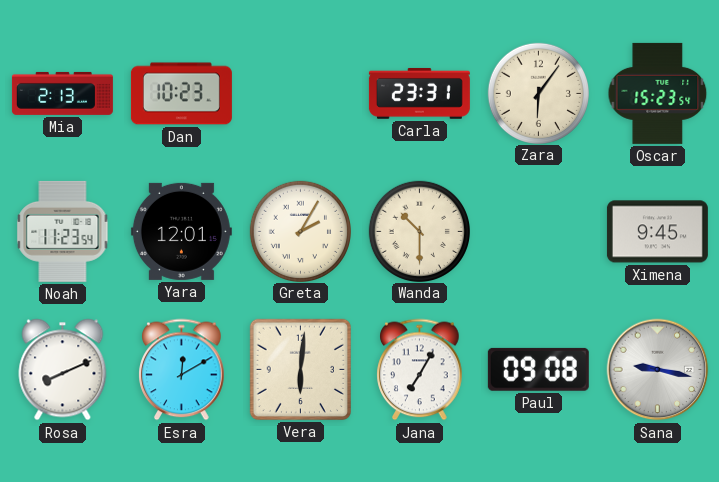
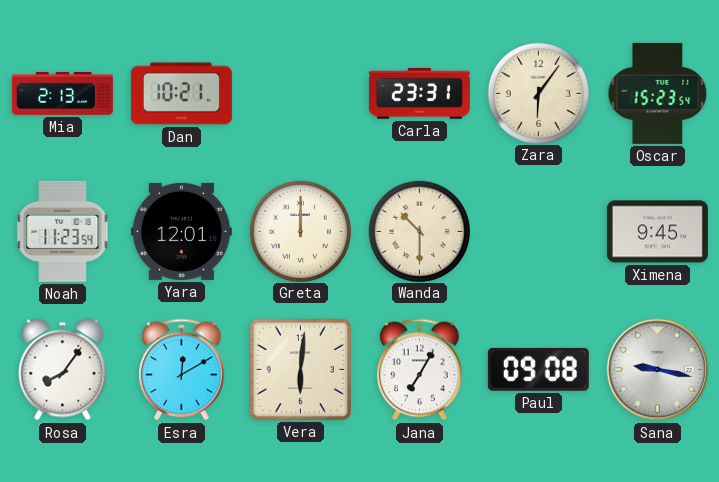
Dan: 10:23 -> 10:21 (181, 94)
Greta: 2:05 -> 12:00 (300, 231)
Rosa: 8:11 -> 8:06 (63, 370)
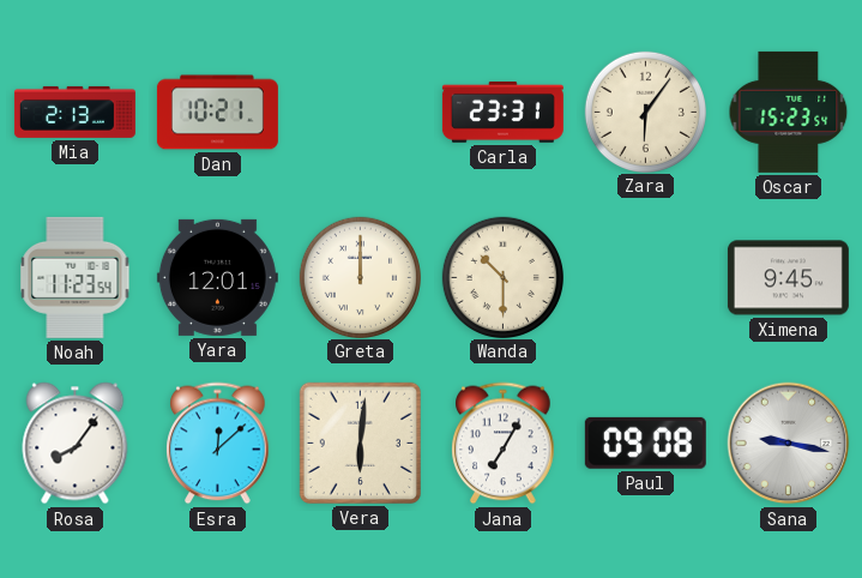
Esra: 12:10 -> 12:08 (218, 444)
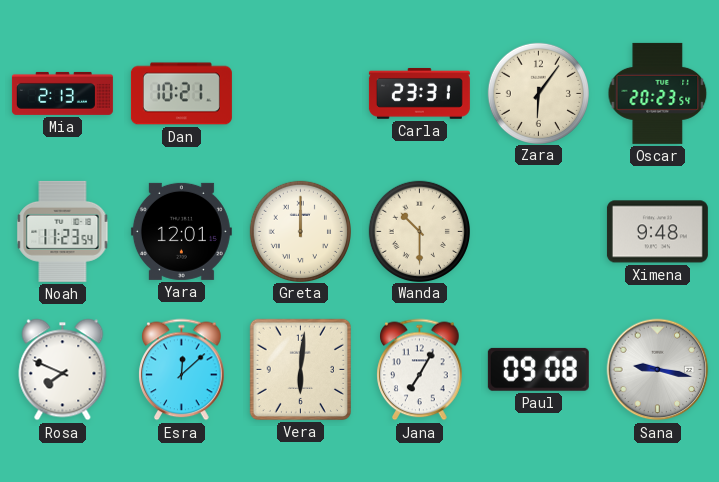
Oscar: 15:23 -> 20:23 (658, 93)
Ximena: 9:45 -> 9:48 (657, 232)
Rosa: 8:06 -> 7:49 (63, 370)
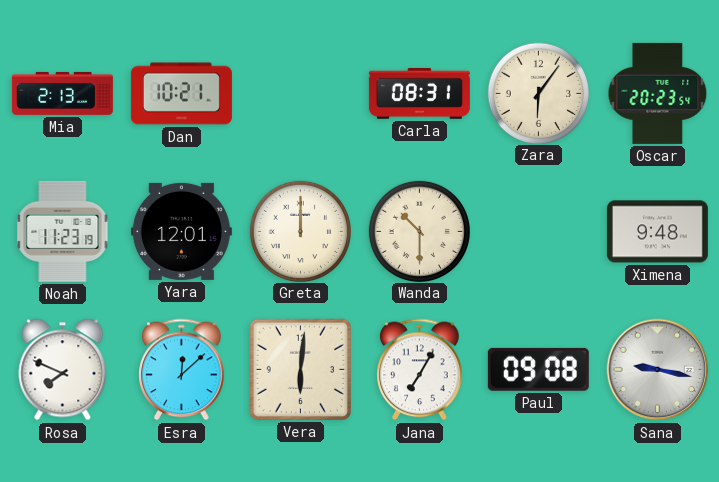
Carla: 23:31 -> 08:31 (419, 93)
Noah: 11:23:54 -> 11:23:19 (63, 231)
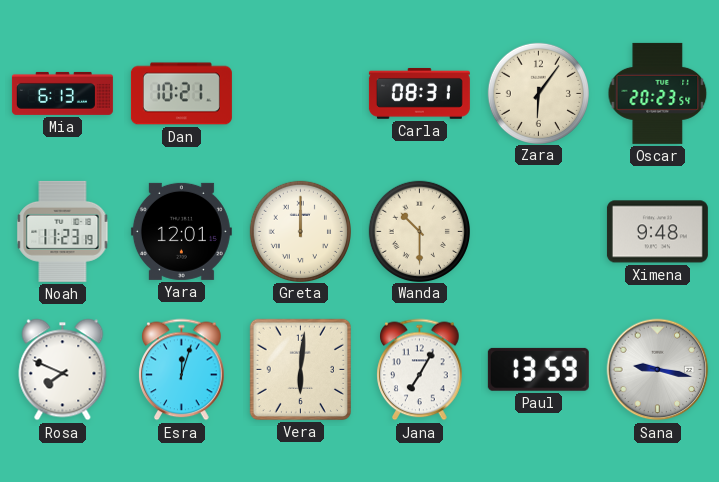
Mia: 2:13 -> 6:13 (62, 93)
Esra: 12:08 -> 12:03 (182, 370)
Paul: 09:08 -> 13:59 (538, 369)
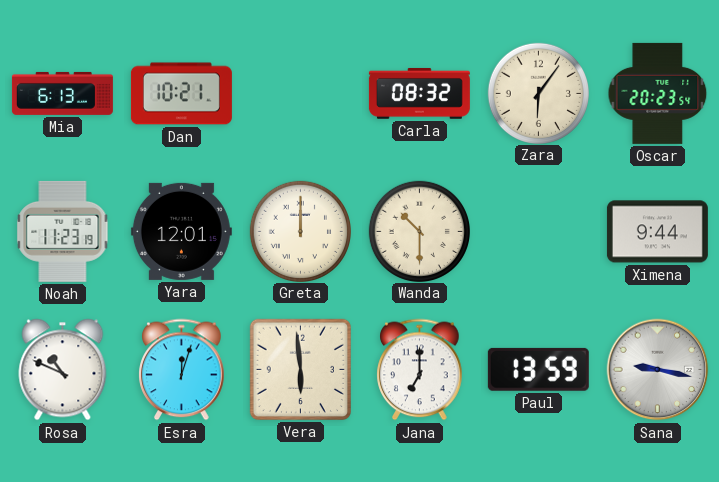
Carla: 08:31 -> 08:32 (419, 93)
Ximena: 9:48 -> 9:44 (657, 232)
Rosa: 7:49 -> 10:49 (63, 370)
Vera: 6:01 -> 5:59 (300, 369)
Jana: 7:05 -> 7:00 (420, 370)
